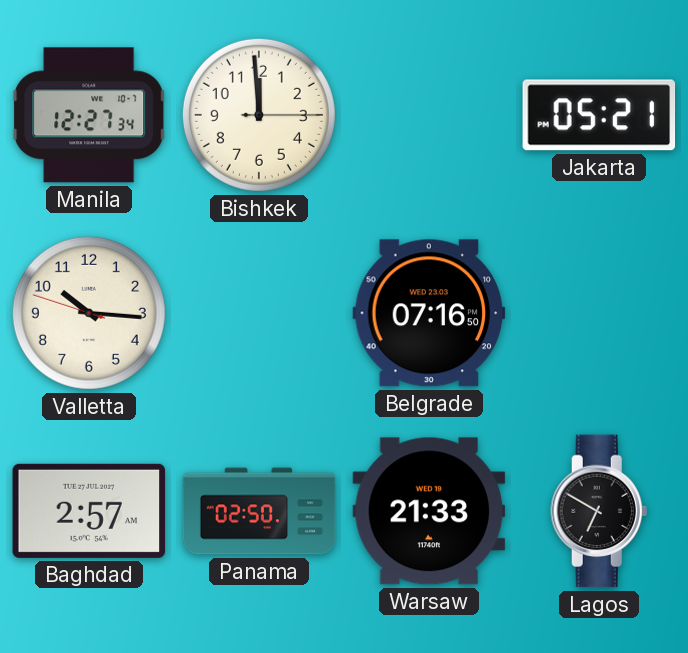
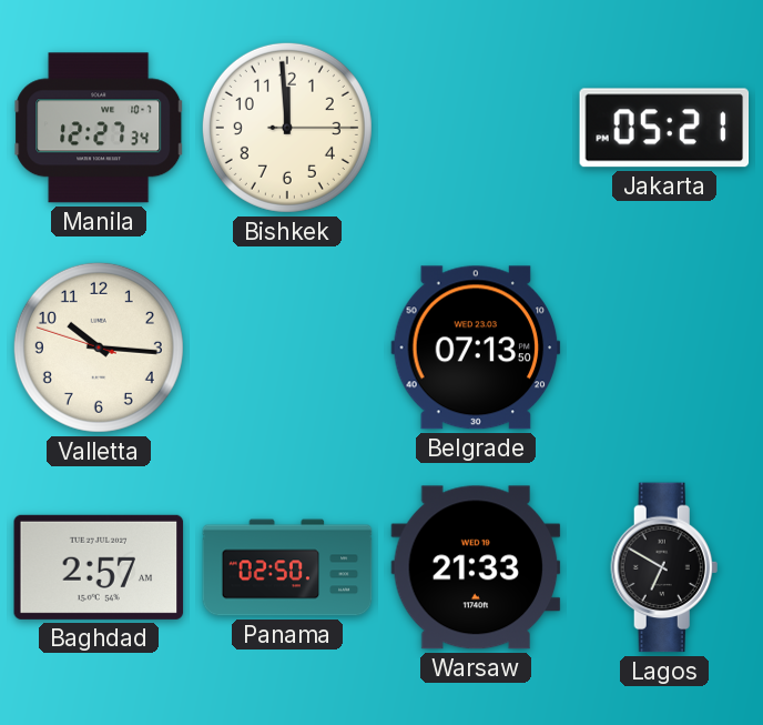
Belgrade: 07:16 -> 07:13 (476, 348)
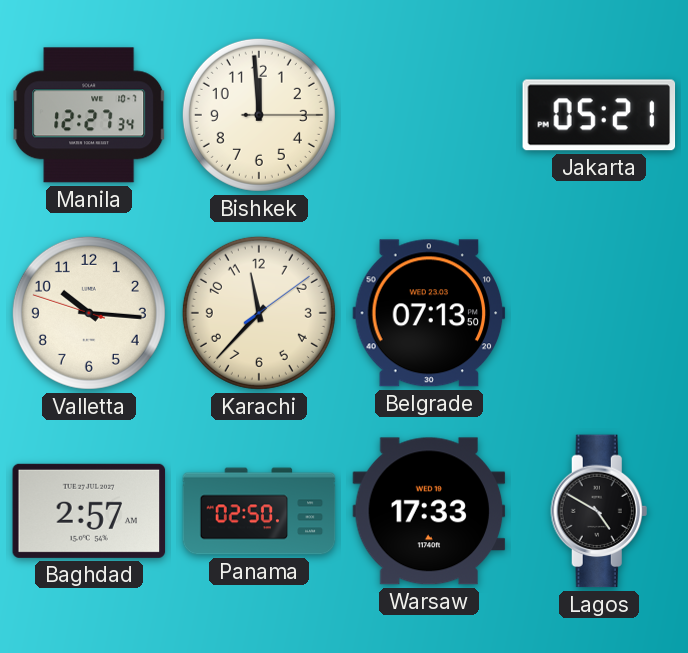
Karachi: none -> 11:37 (259, 313)
Warsaw: 21:33 -> 17:33 (429, 511)
Lagos: 6:50 -> 4:50 (599, 511)
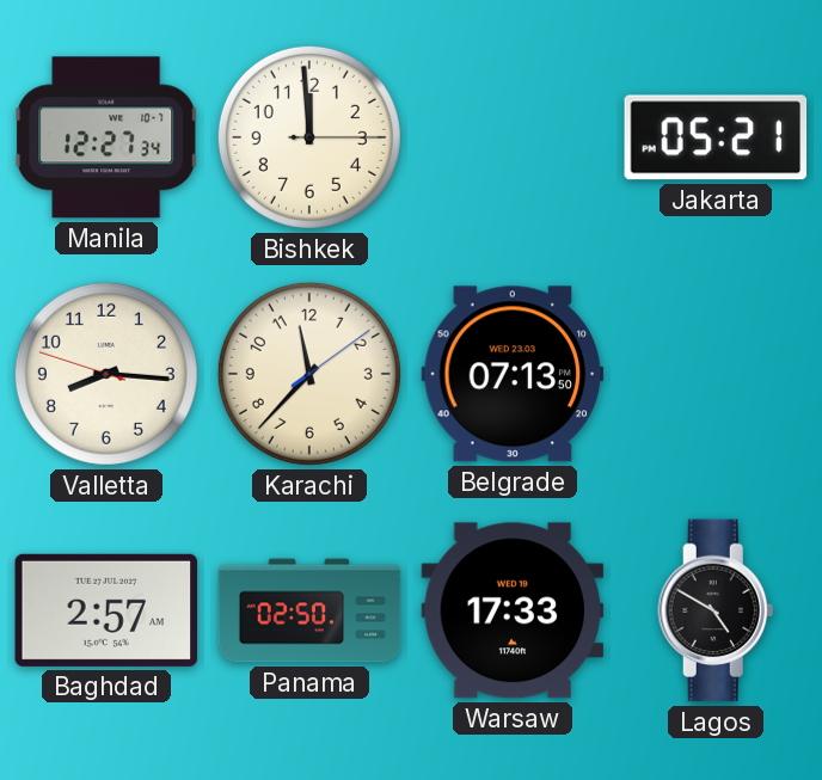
Valletta: 10:15 -> 8:15 (106, 374)
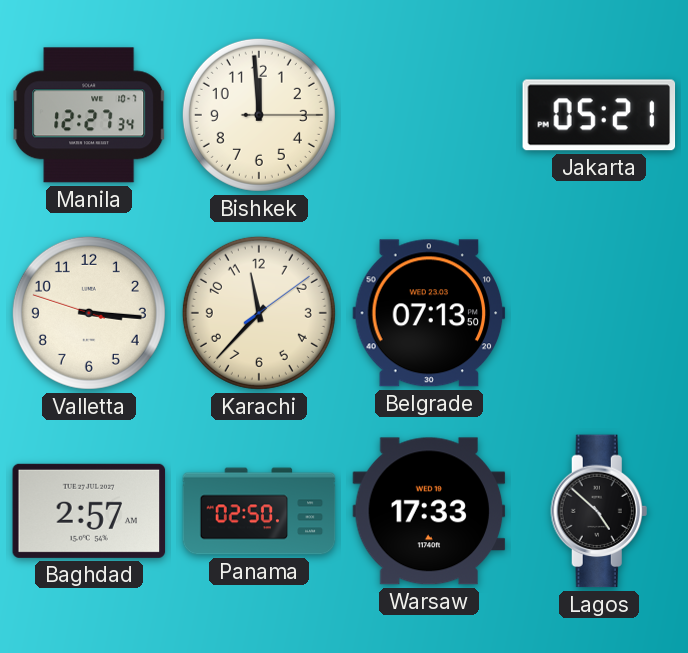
Valletta: 8:15 -> 3:15 (89, 313)
Lagos: 4:50 -> 4:52 (599, 511)
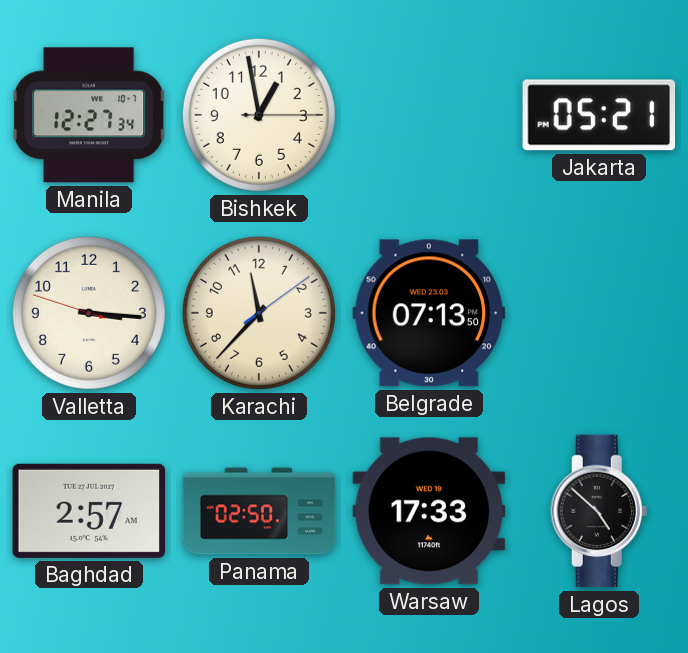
Bishkek: 11:59 -> 12:58 (259, 115)
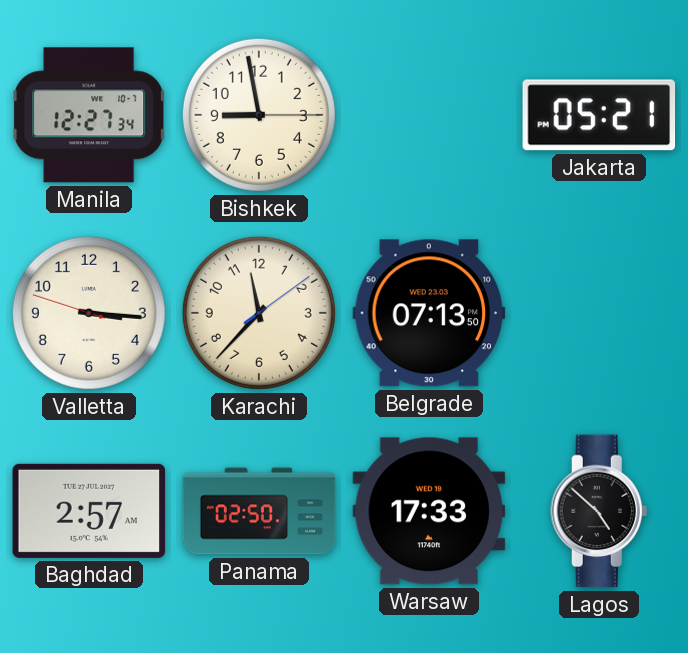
Bishkek: 12:58 -> 8:58 (259, 115)
